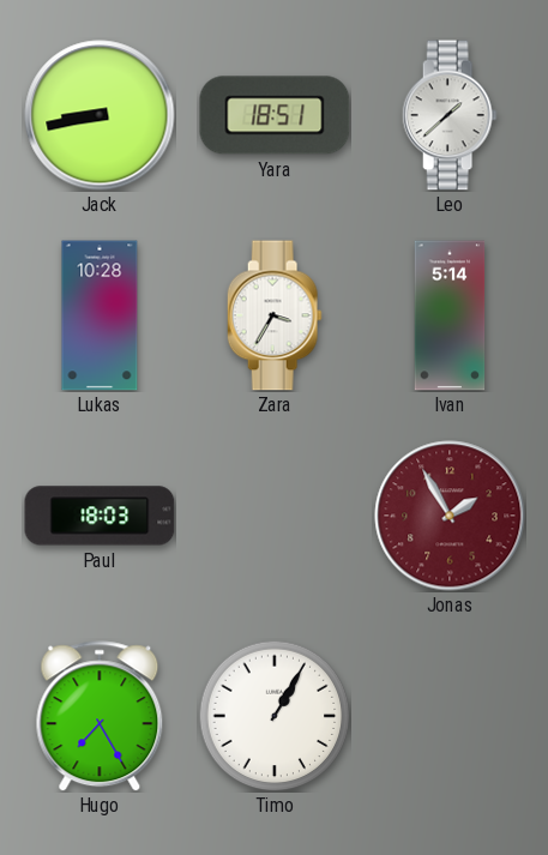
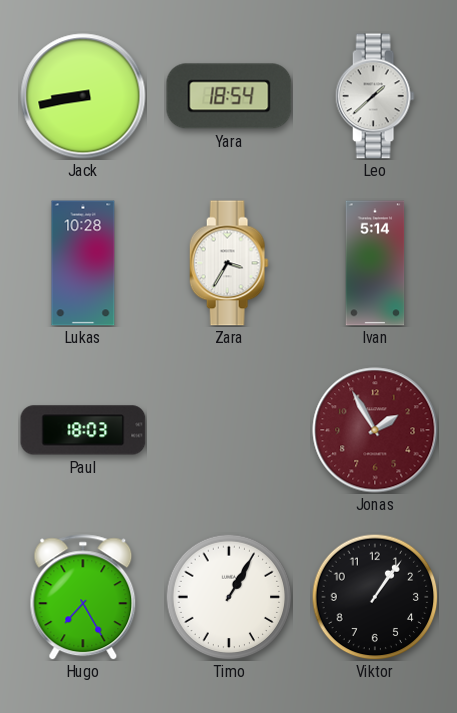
Yara: 18:51 -> 18:54 (229, 96)
Viktor: none -> 1:06 (375, 597)
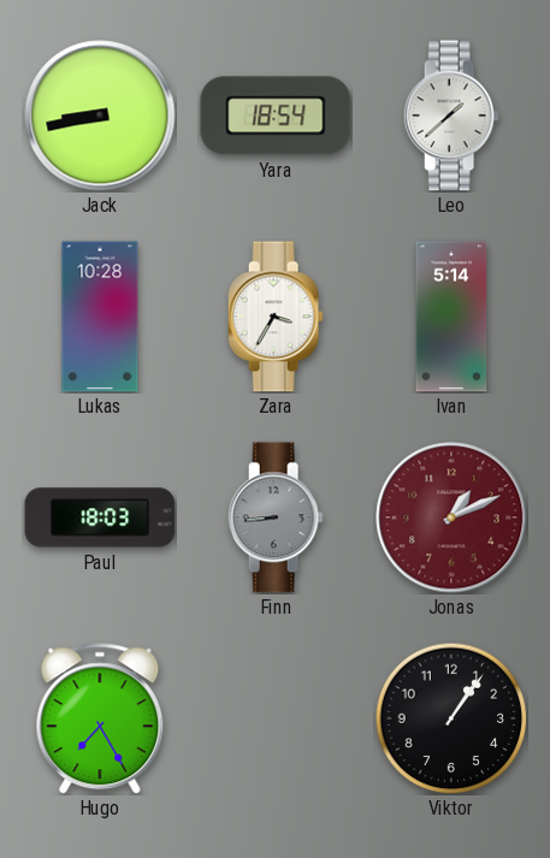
Finn: none -> 8:44 (276, 517)
Jonas: 1:55 -> 1:11 (451, 517)
Timo: 1:05 -> none (229, 597)
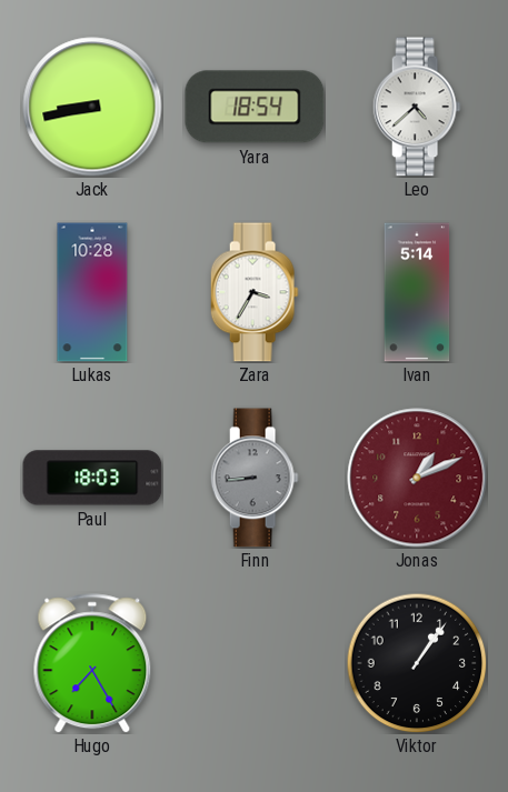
Leo: 1:38 -> 4:38 (417, 107)
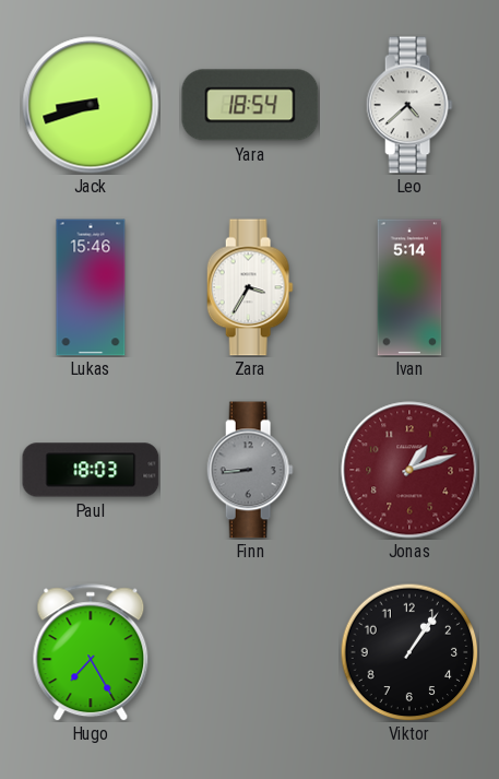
Jack: 8:43 -> 8:42 (91, 105)
Lukas: 10:28 -> 15:46 (91, 287)
Jonas: 1:11 -> 1:12 (409, 470)
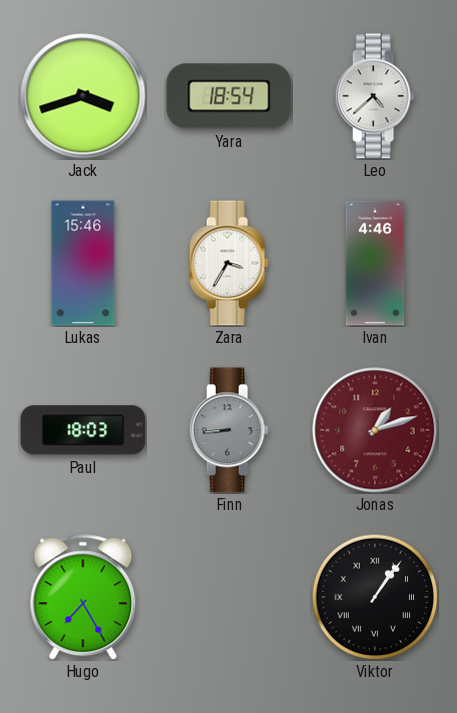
Jack: 8:42 -> 3:42 (83, 96)
Ivan: 5:14 -> 4:46 (375, 263)
Viktor numerals: Arabic -> Roman (375, 597)
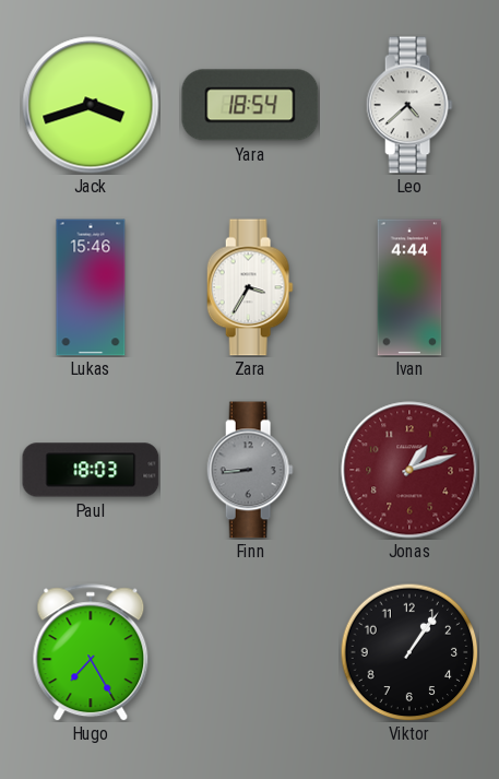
Ivan: 4:46 -> 4:44 (409, 287)
Viktor numerals: Roman -> Arabic (409, 652)
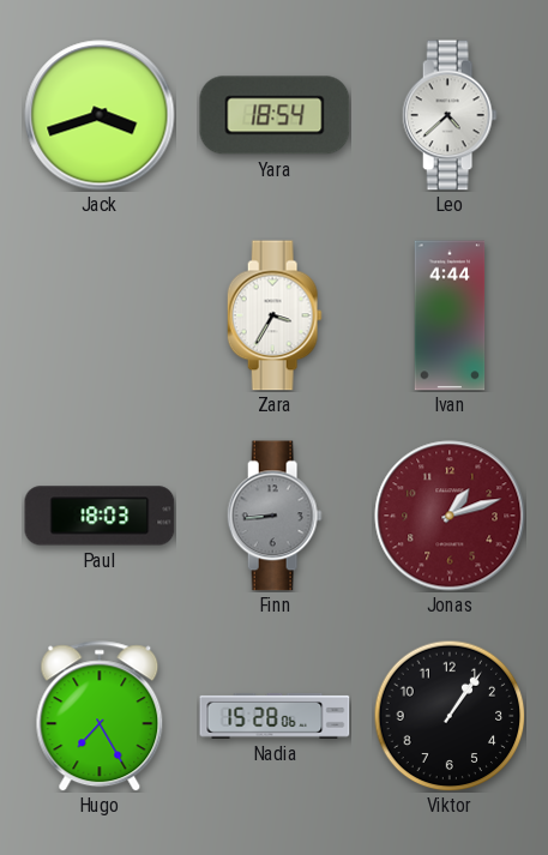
Lukas: 15:46 -> none (91, 287)
Nadia: none -> 15:28 (275, 717)
